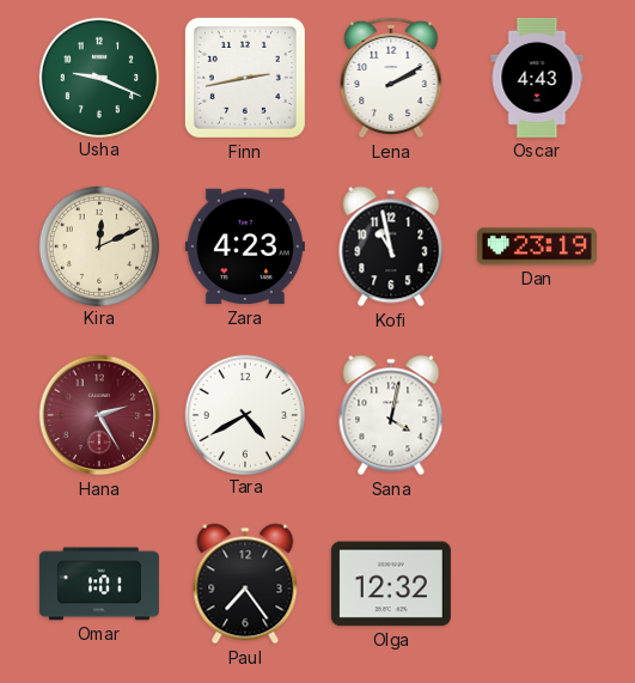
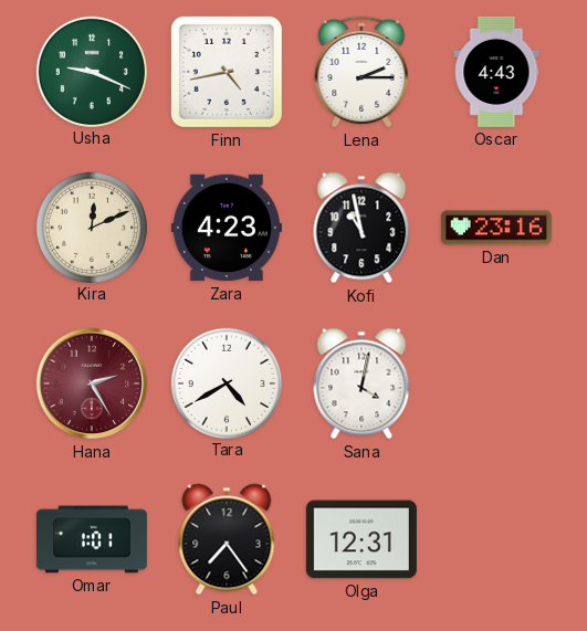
Finn: 2:43 -> 4:43 (227, 72)
Lena: 2:10 -> 2:15 (361, 72)
Dan: 23:19 -> 23:16 (496, 228)
Olga: 12:32 -> 12:31 (361, 539)
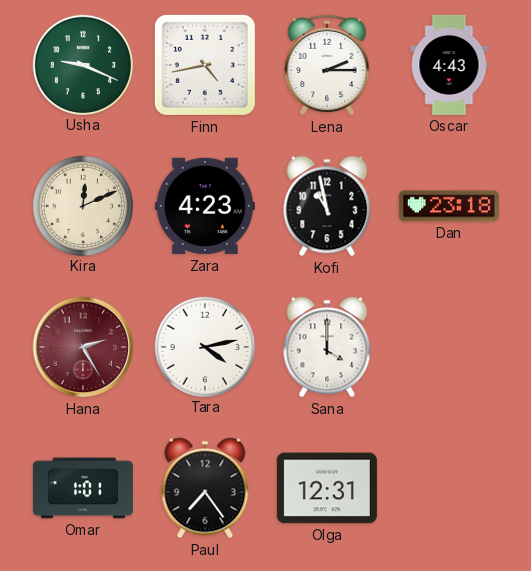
Dan: 23:16 -> 23:18 (449, 206)
Tara: 4:40 -> 4:13 (204, 346)
Sana: 4:02 -> 4:00 (327, 347)
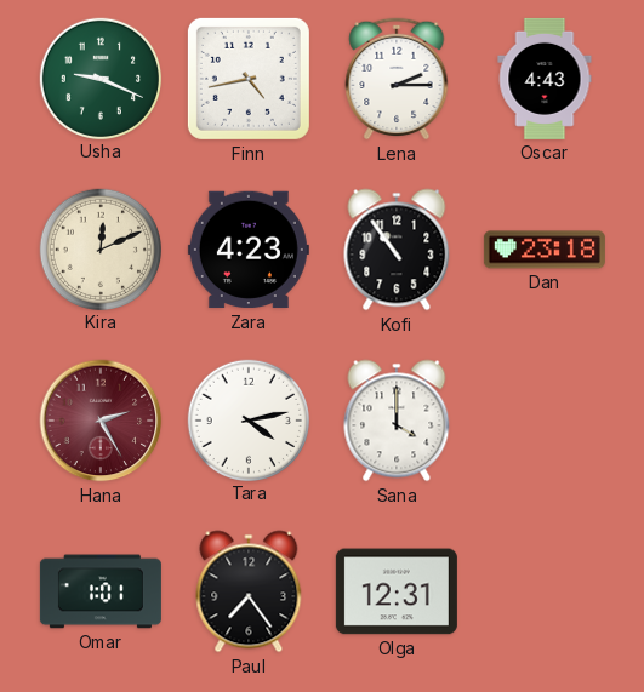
Kofi: 10:58 -> 10:54 (397, 250)
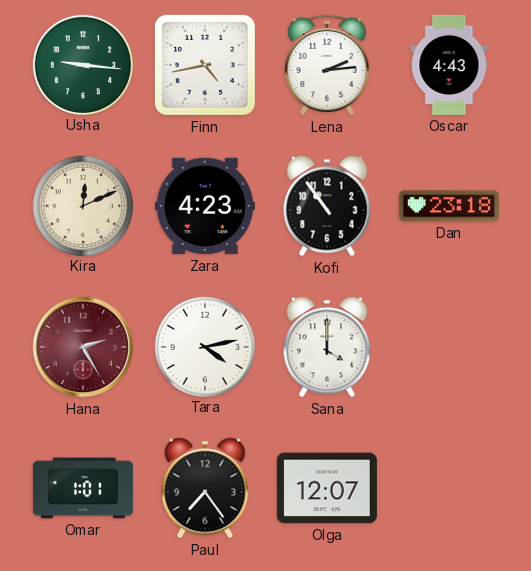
Usha: 9:19 -> 9:16 (82, 64)
Lena: 2:15 -> 2:14 (327, 65)
Olga: 12:31 -> 12:07 (327, 488)
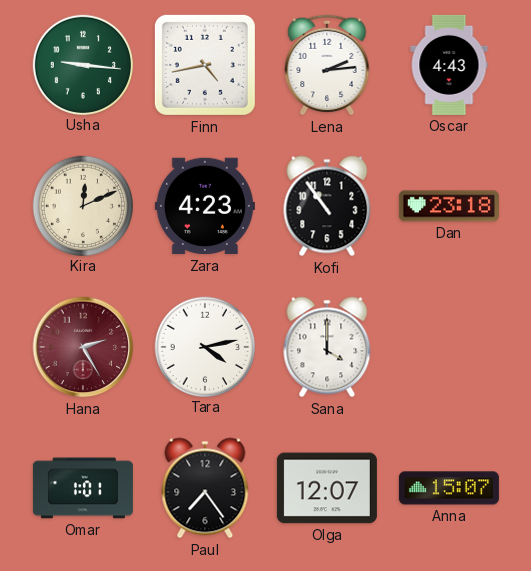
Anna: none -> 15:07 (449, 488)
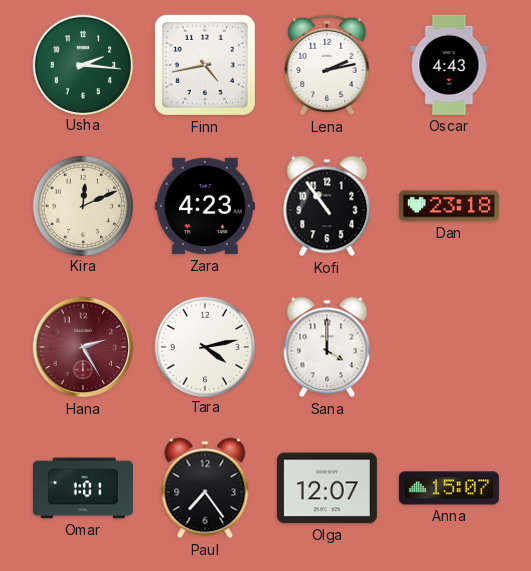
Usha: 9:16 -> 2:16 (82, 64)
Lena: 2:14 -> 2:13 (327, 65)
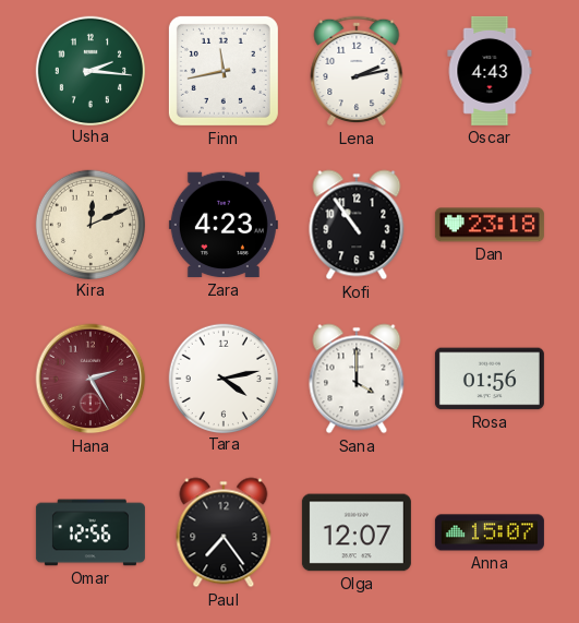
Finn: 4:43 -> 11:43 (224, 71)
Rosa: none -> 01:56 (490, 379)
Omar: 1:01 -> 12:56 (91, 532)
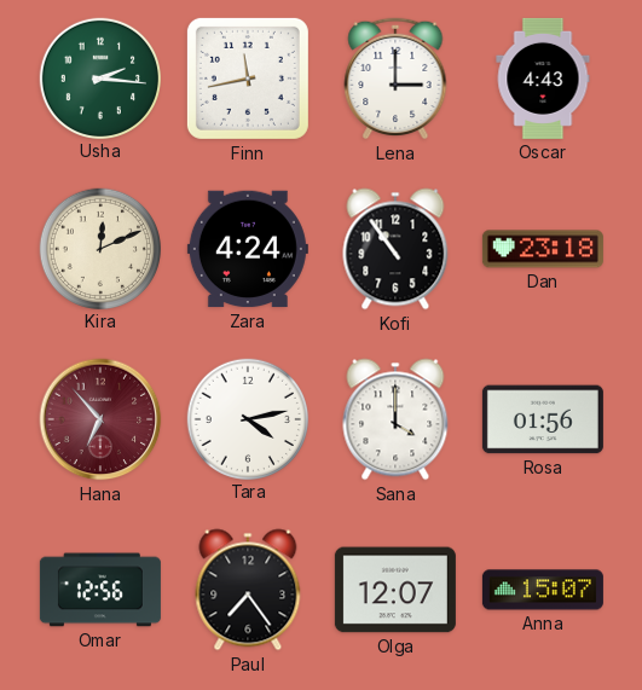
Lena: 2:13 -> 3:00 (395, 79)
Zara: 4:23 -> 4:24 (248, 249)
Hana: 2:25 -> 6:53 (100, 419)
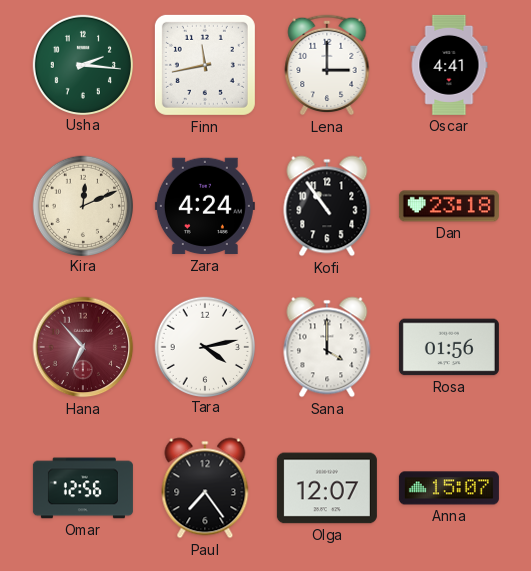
Oscar: 4:43 -> 4:41 (449, 65)
